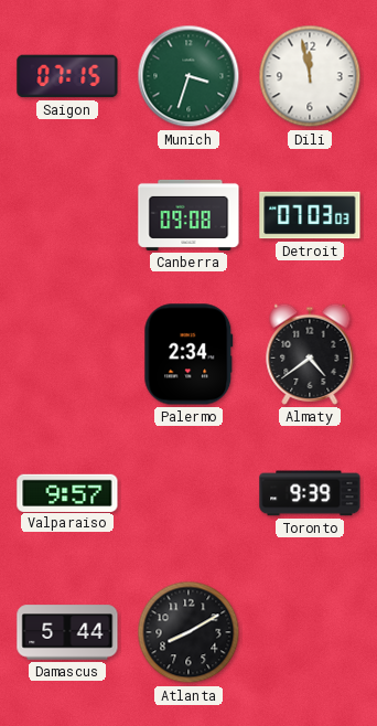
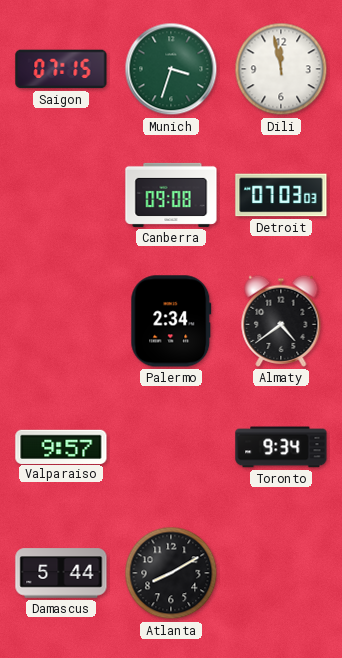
Toronto: 9:39 -> 9:34 (281, 447)
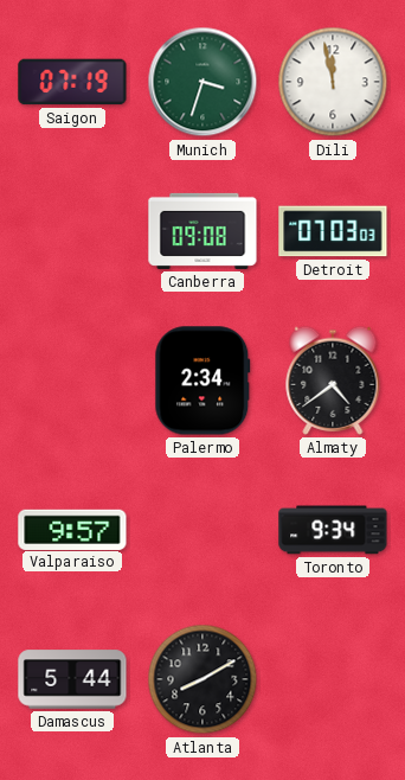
Saigon: 07:15 -> 07:19 (72, 82)
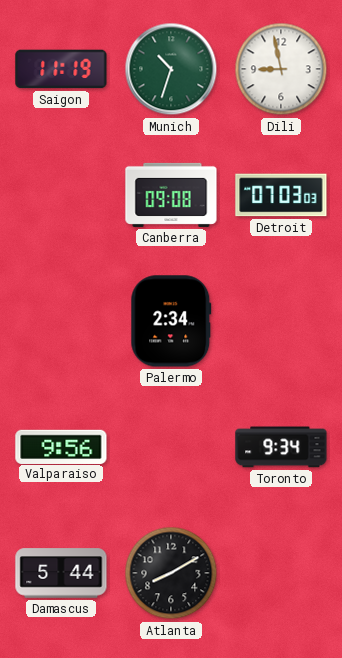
Saigon: 07:19 -> 11:19 (61, 69)
Munich: 3:33 -> 10:33 (171, 69)
Dili: 11:58 -> 8:58 (281, 69)
Almaty: 4:39 -> none (333, 381)
Valparaiso: 9:57 -> 9:56 (61, 446)
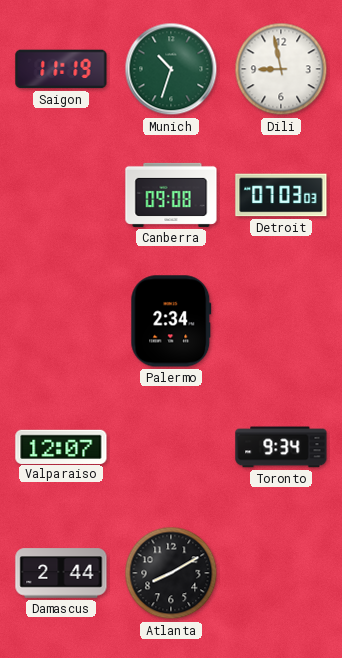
Valparaiso: 9:56 -> 12:07 (61, 446)
Damascus: 5:44 -> 2:44 (61, 573)
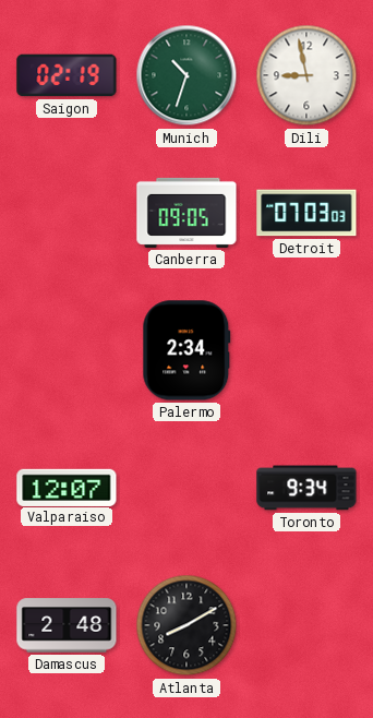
Saigon: 11:19 -> 02:19 (67, 75)
Canberra: 09:08 -> 09:05 (186, 213)
Damascus: 2:44 -> 2:48 (67, 625)
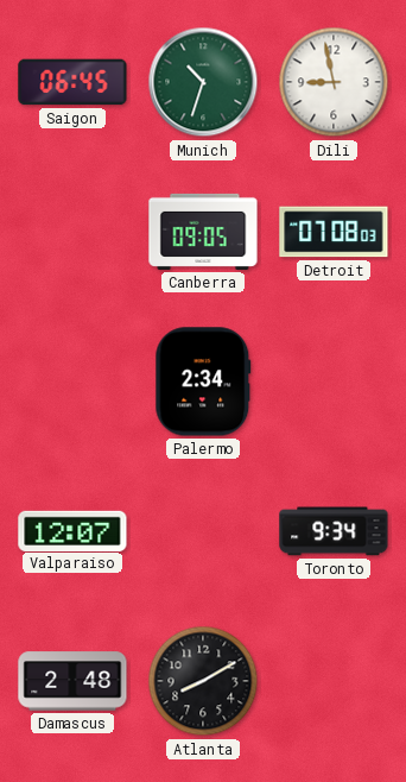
Saigon: 02:19 -> 06:45 (72, 82)
Detroit: 07:03 -> 07:08 (334, 232)
